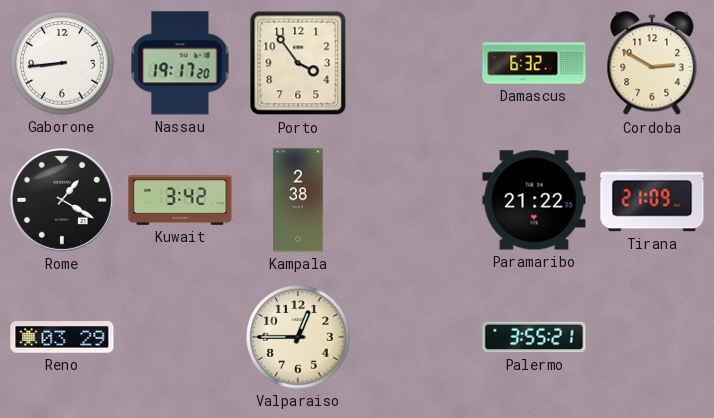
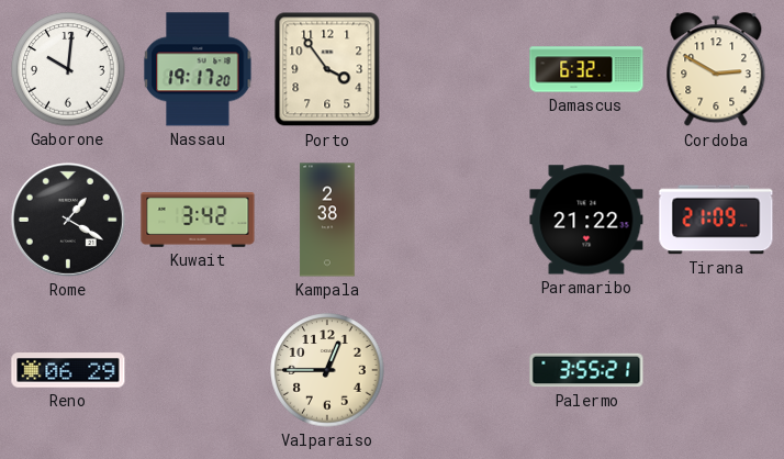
Gaborone: 8:44 -> 10:01 (68, 69)
Reno: 03:29 -> 06:29 (68, 370)
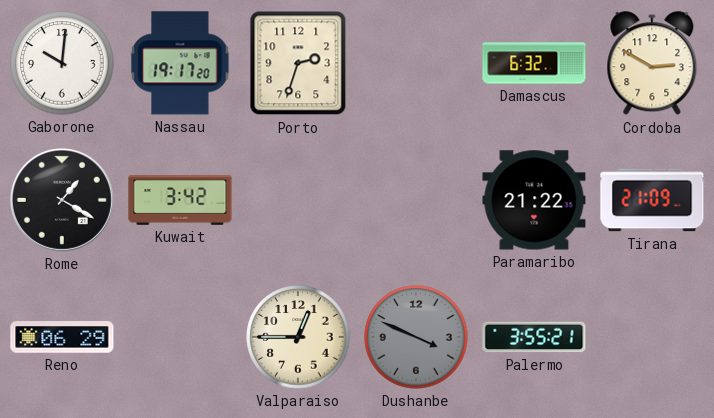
Porto: 3:54 -> 2:33 (298, 63)
Kampala: 2:38 -> none (327, 220)
Dushanbe: none -> 3:49 (416, 337)
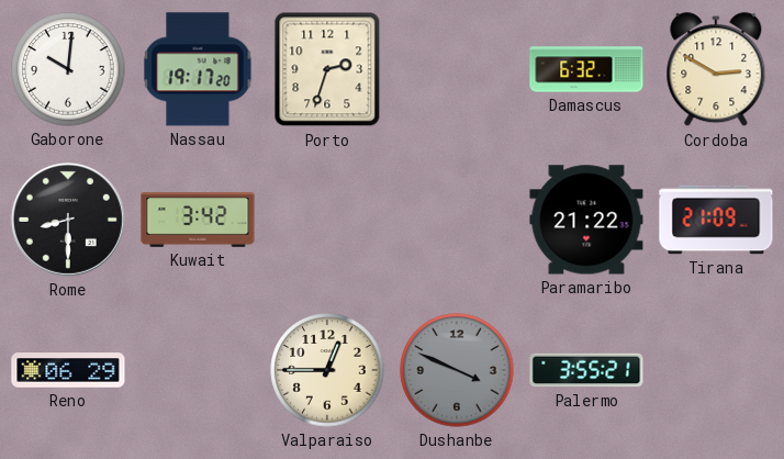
Rome: 1:20 -> 8:30 (68, 220)
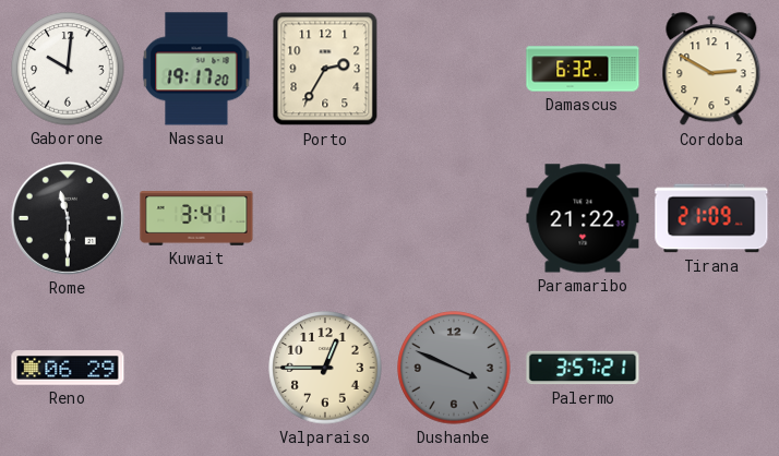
Porto: 2:33 -> 2:35 (325, 69)
Rome: 8:30 -> 11:30 (68, 218)
Kuwait: 3:42 -> 3:41 (196, 218)
Palermo: 3:55 -> 3:57 (583, 368)
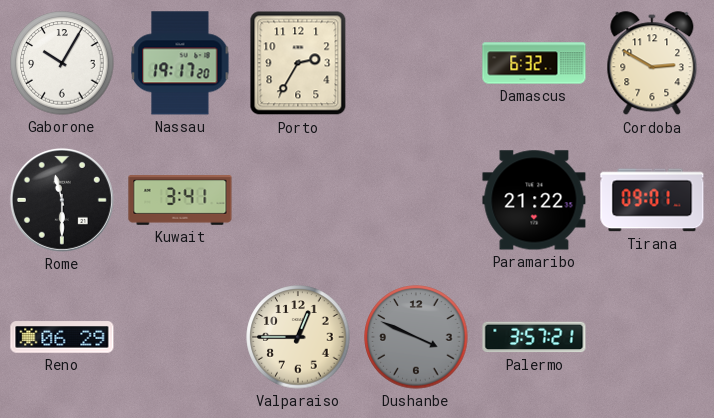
Gaborone: 10:01 -> 10:05 (62, 63)
Tirana: 21:09 -> 09:01 (652, 200)
